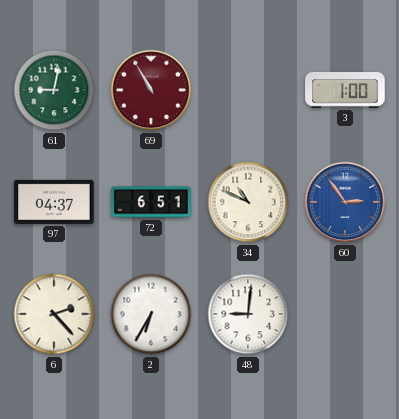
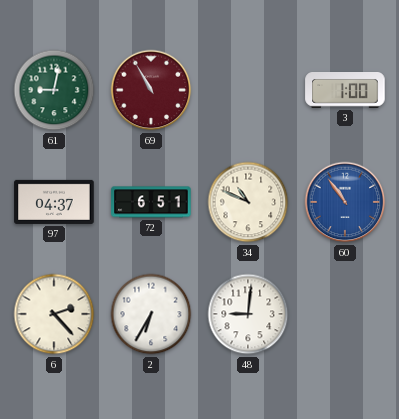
60: 2:54 -> 10:54 (345, 202)
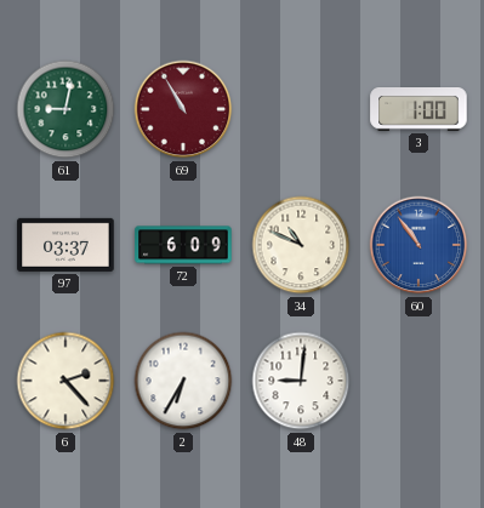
97: 04:37 -> 03:37 (66, 245)
72: 6:51 -> 6:09 (183, 245)
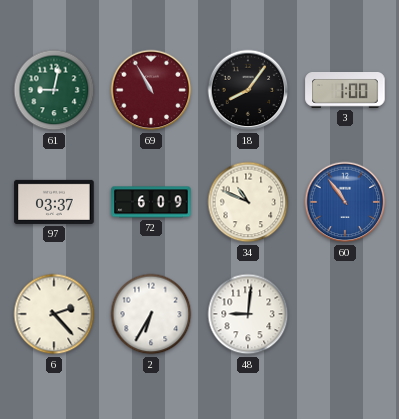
18: none -> 8:06 (248, 90)
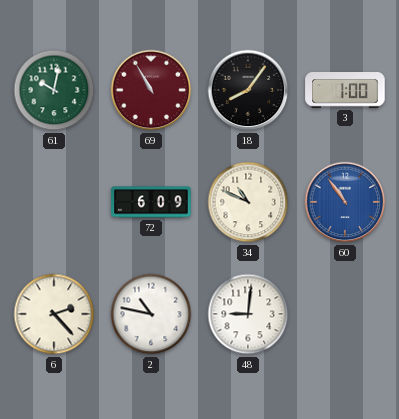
61: 9:02 -> 10:02 (54, 90)
97: 03:37 -> none (54, 202)
2: 6:35 -> 10:47 (151, 314)
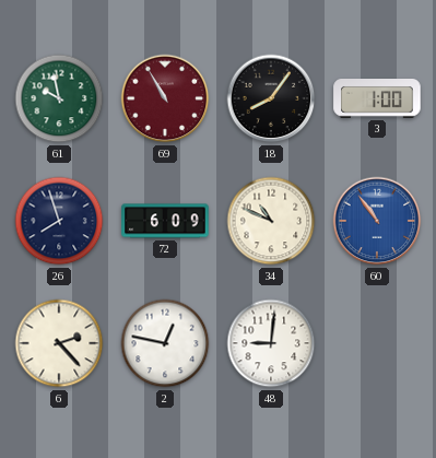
61: 10:02 -> 9:58 (59, 98)
26: none -> 7:57 (59, 221)
2: 10:47 -> 12:47 (165, 343)
